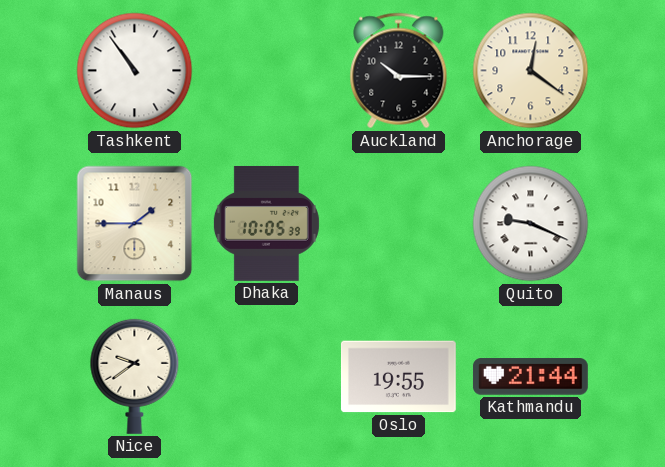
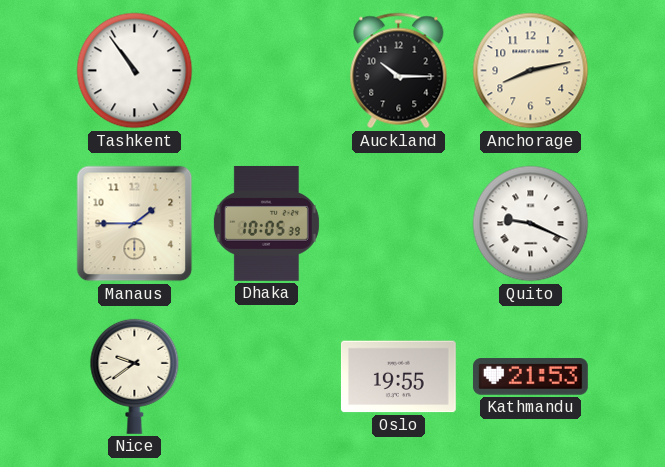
Anchorage: 12:21 -> 8:13 (531, 71)
Kathmandu: 21:44 -> 21:53 (530, 377)
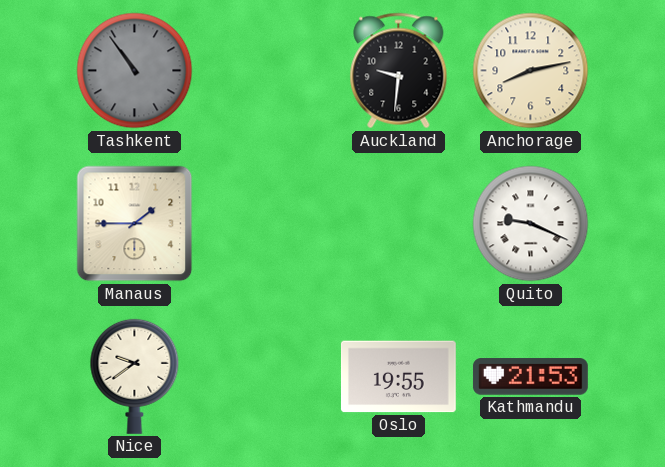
Tashkent dial: white -> grey (135, 71)
Auckland: 10:15 -> 9:31 (399, 71)
Dhaka: 10:05 -> none (266, 223)
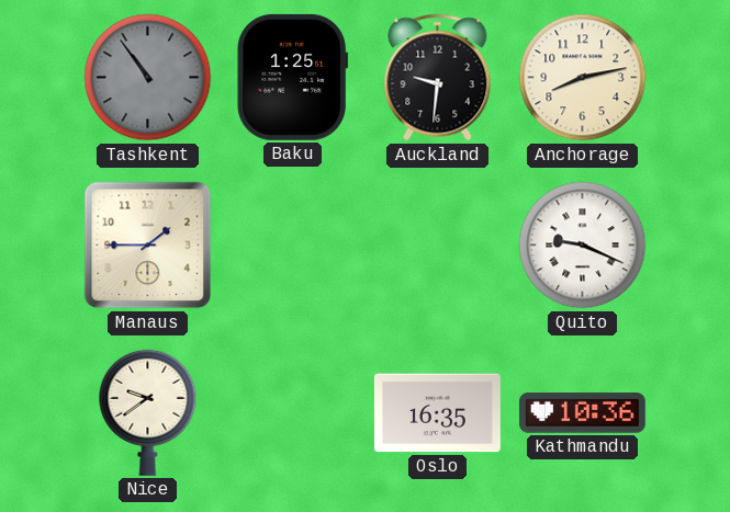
Baku: none -> 1:25 (293, 77)
Oslo: 19:55 -> 16:35 (437, 413)
Kathmandu: 21:53 -> 10:36 (582, 413)
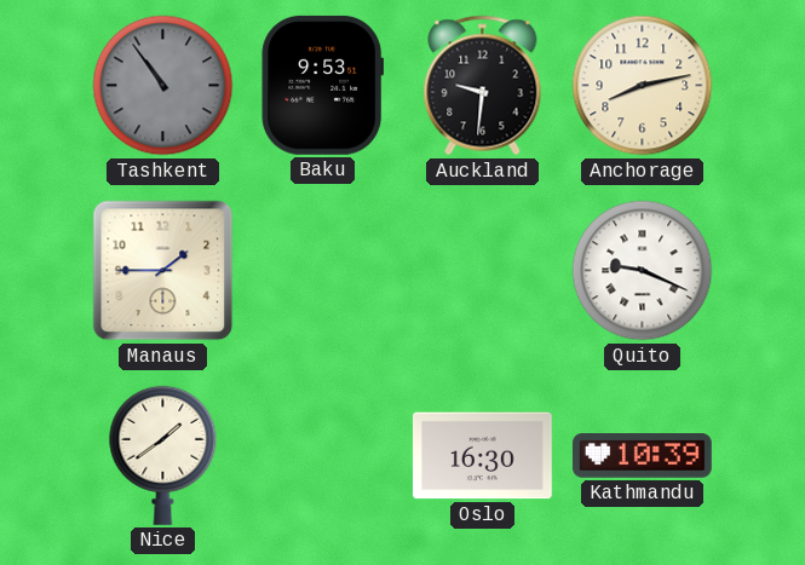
Baku: 1:25 -> 9:53 (323, 85)
Nice: 9:39 -> 1:39 (163, 455)
Oslo: 16:35 -> 16:30 (482, 456)
Kathmandu: 10:36 -> 10:39 (642, 456)
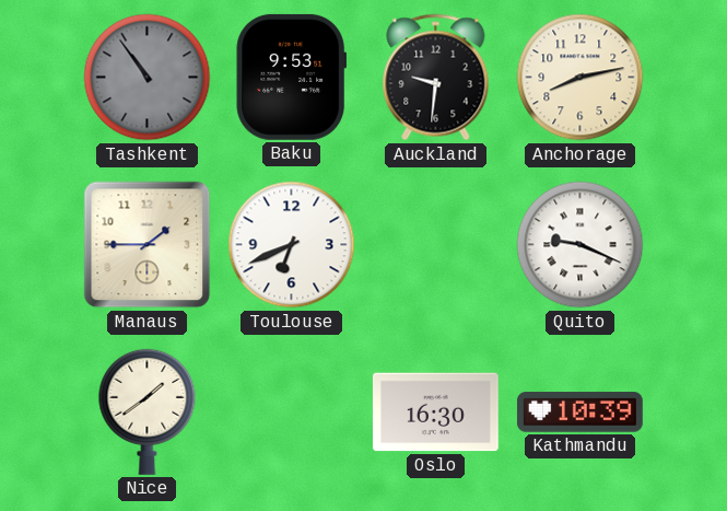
Toulouse: none -> 6:41 (292, 245)
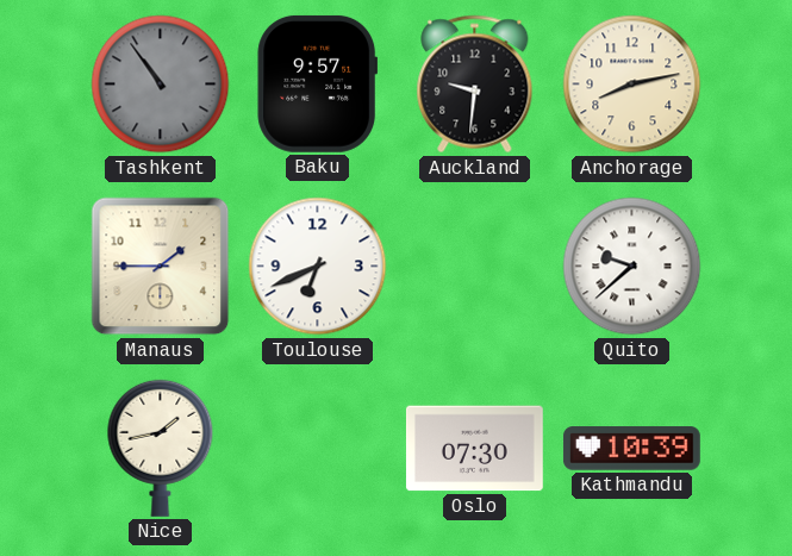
Baku: 9:53 -> 9:57 (318, 83)
Quito: 9:19 -> 9:38 (632, 267)
Nice: 1:39 -> 1:43 (161, 448)
Oslo: 16:30 -> 07:30 (474, 449)
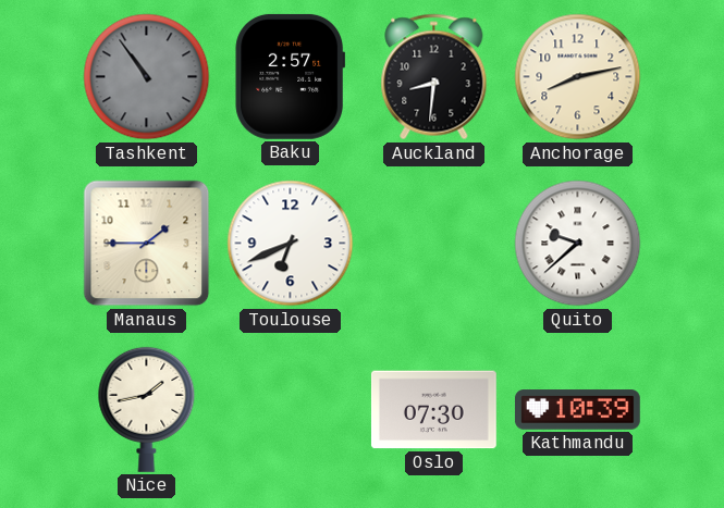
Baku: 9:57 -> 2:57 (291, 76)
Auckland: 9:31 -> 8:31 (434, 77)
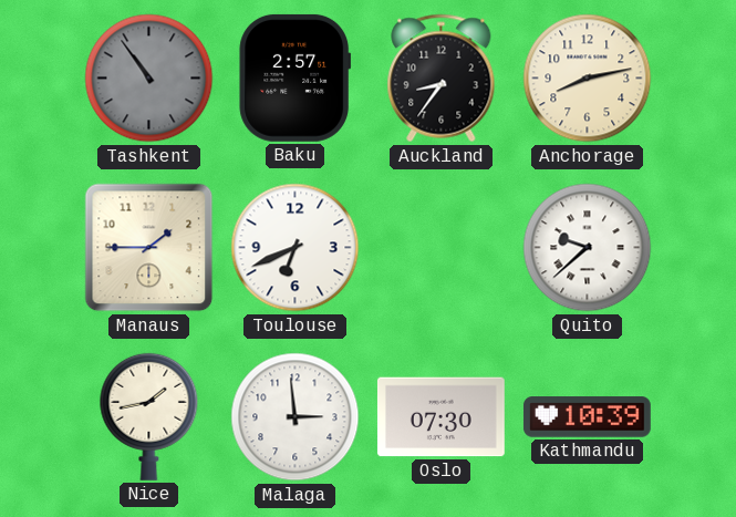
Auckland: 8:31 -> 8:36 (442, 79)
Malaga: none -> 2:59 (296, 417)
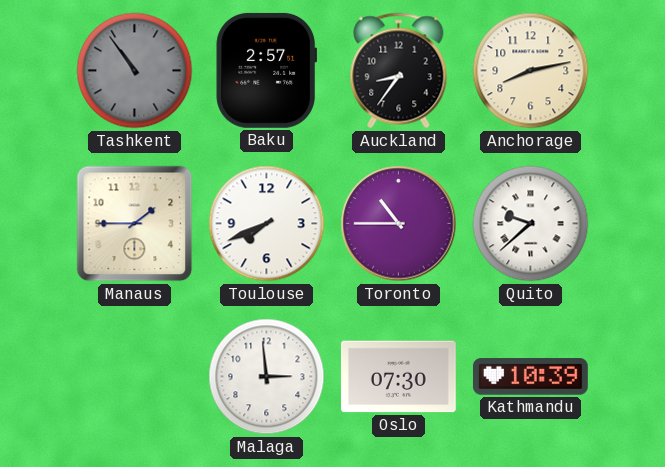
Toulouse: 6:41 -> 7:41 (267, 224)
Toronto: none -> 10:45 (399, 224)
Nice: 1:43 -> none (149, 416)
